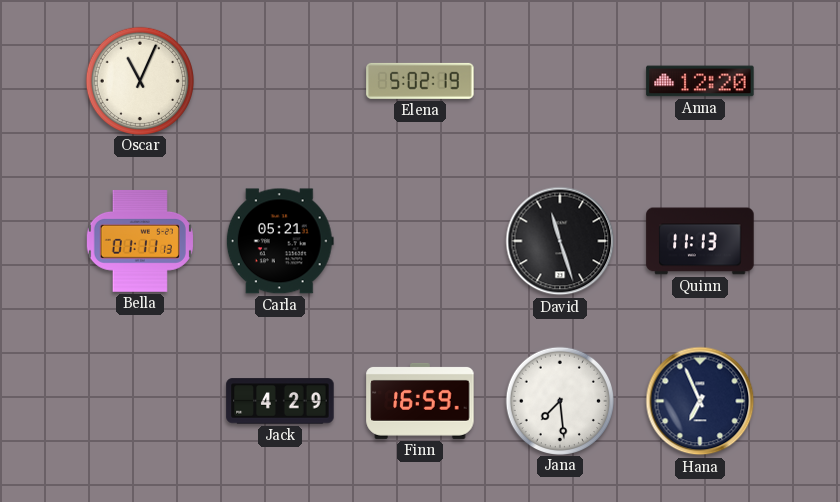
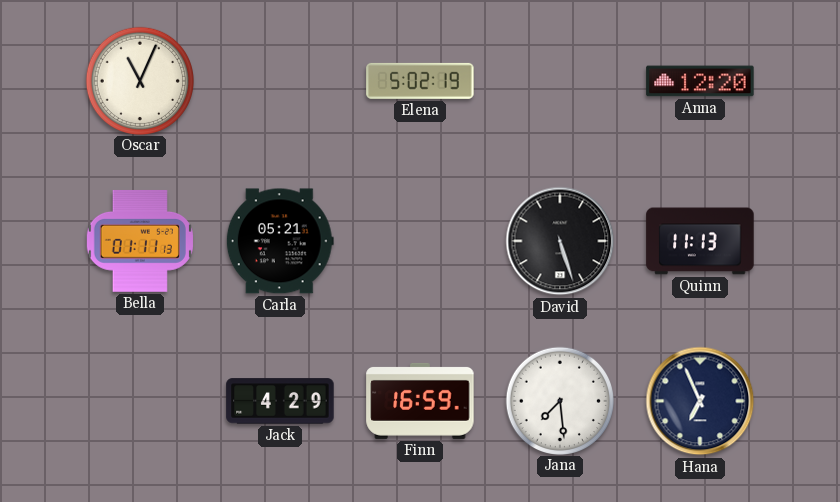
David: 11:27 -> 5:27 (560, 241)
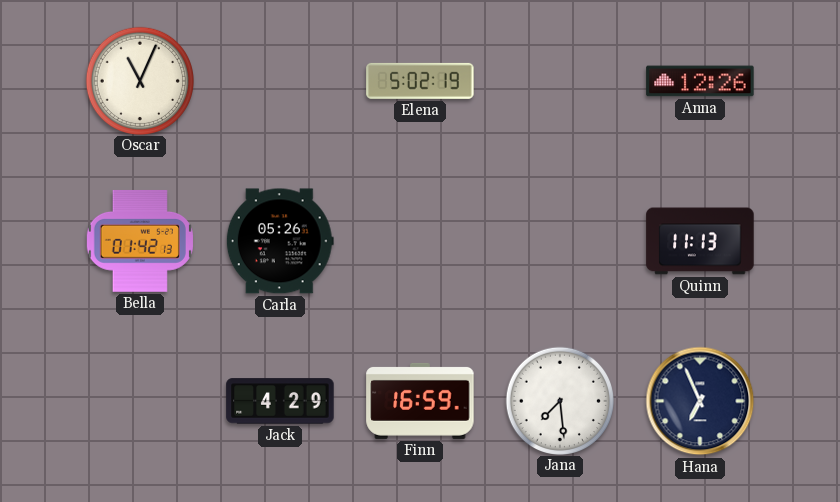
Anna: 12:20 -> 12:26 (700, 81)
Bella: 01:11 -> 01:42 (140, 241)
Carla: 05:21 -> 05:26 (280, 241)
David: 5:27 -> none (560, 241)
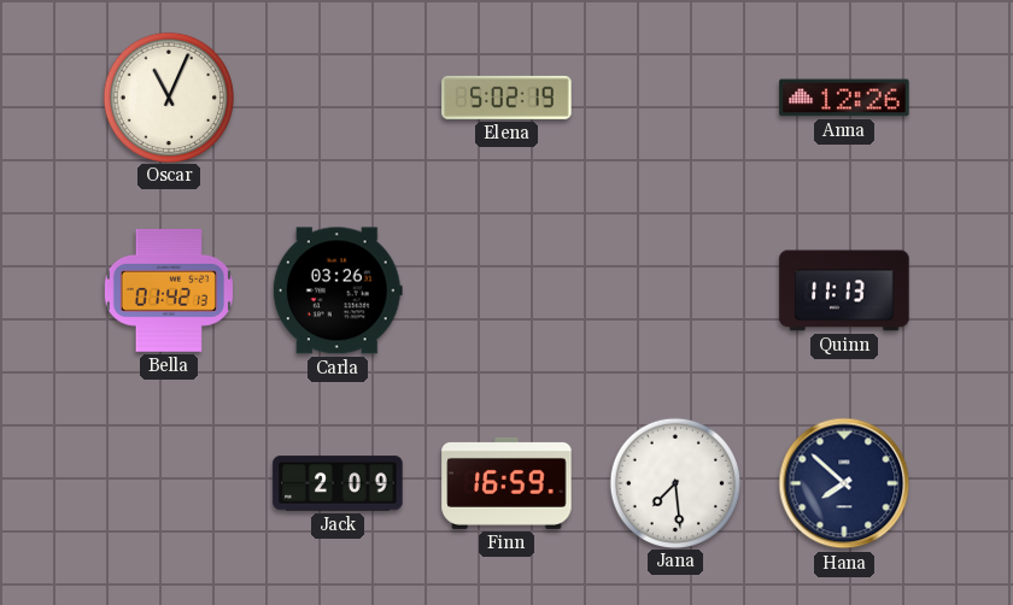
Carla: 05:26 -> 03:26 (338, 290)
Jack: 4:29 -> 2:09 (338, 483)
Hana: 6:56 -> 7:52 (844, 483)
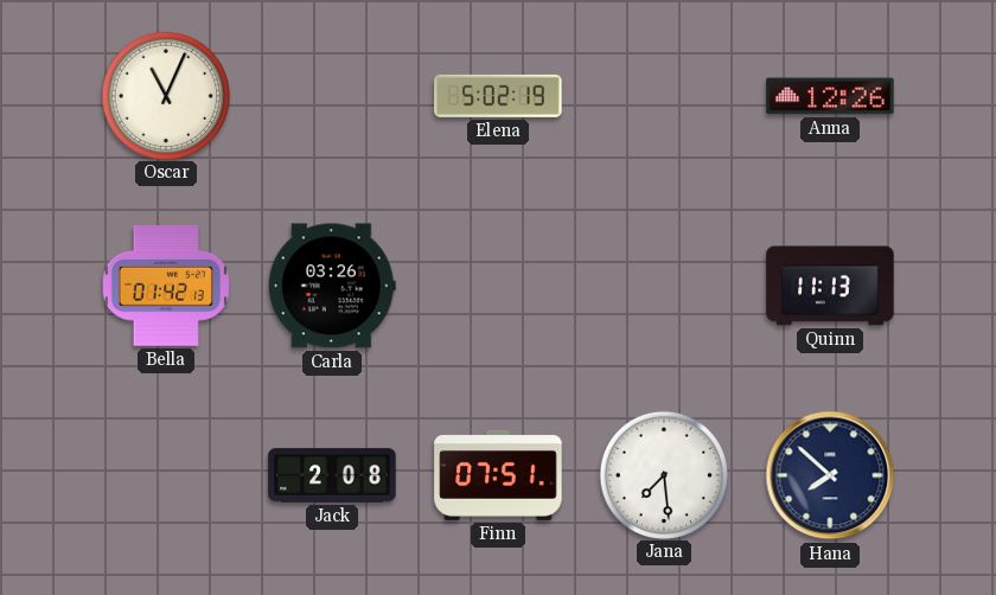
Jack: 2:09 -> 2:08 (332, 475)
Finn: 16:59 -> 07:51 (498, 475)
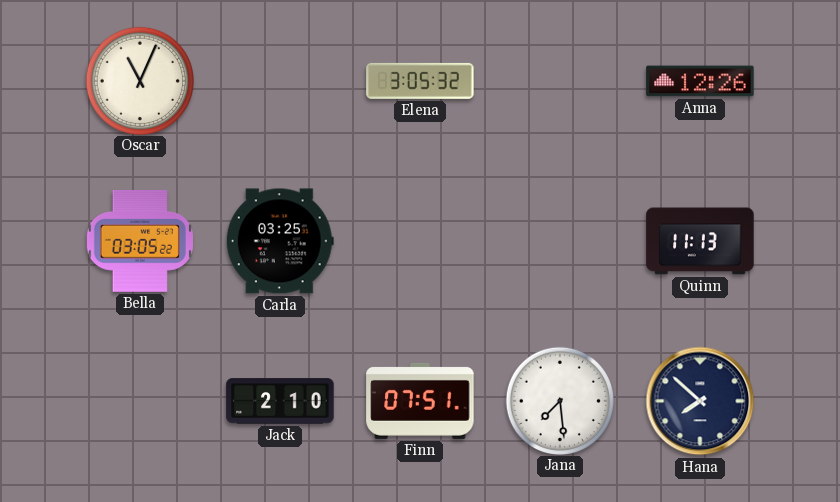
Elena: 5:02 -> 3:05 (420, 81)
Bella: 01:42 -> 03:05 (140, 241)
Carla: 03:26 -> 03:25 (280, 241)
Jack: 2:08 -> 2:10 (280, 401)
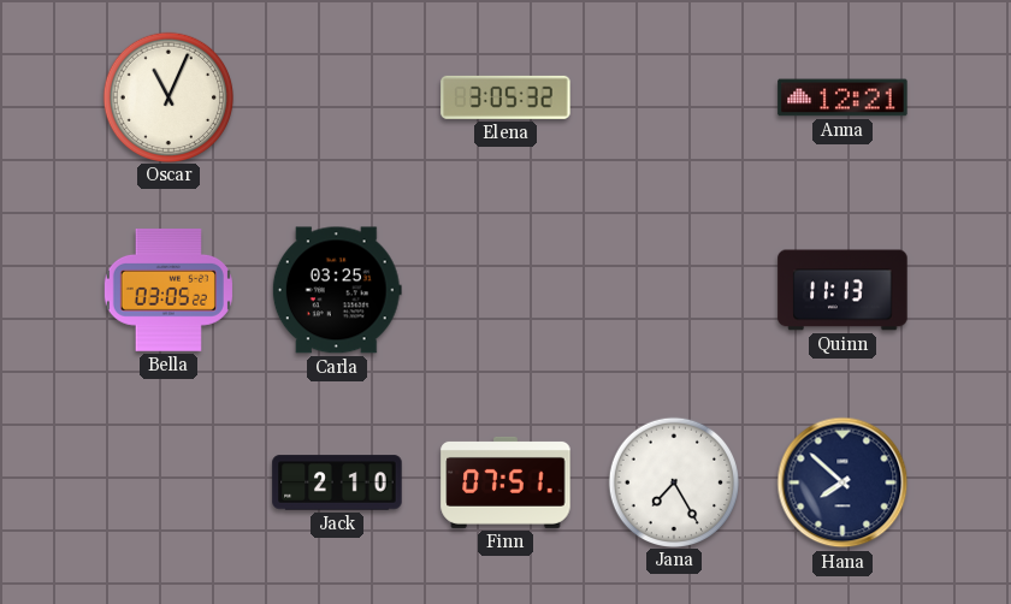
Anna: 12:26 -> 12:21 (842, 97)
Jana: 7:29 -> 7:25 (673, 481)
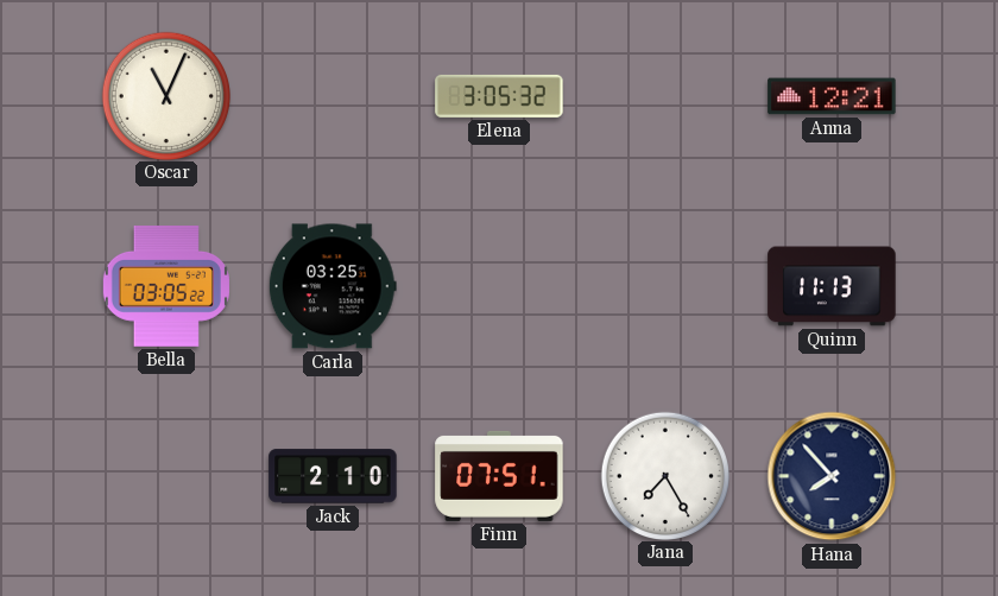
Hana: 7:52 -> 7:53 (832, 476)
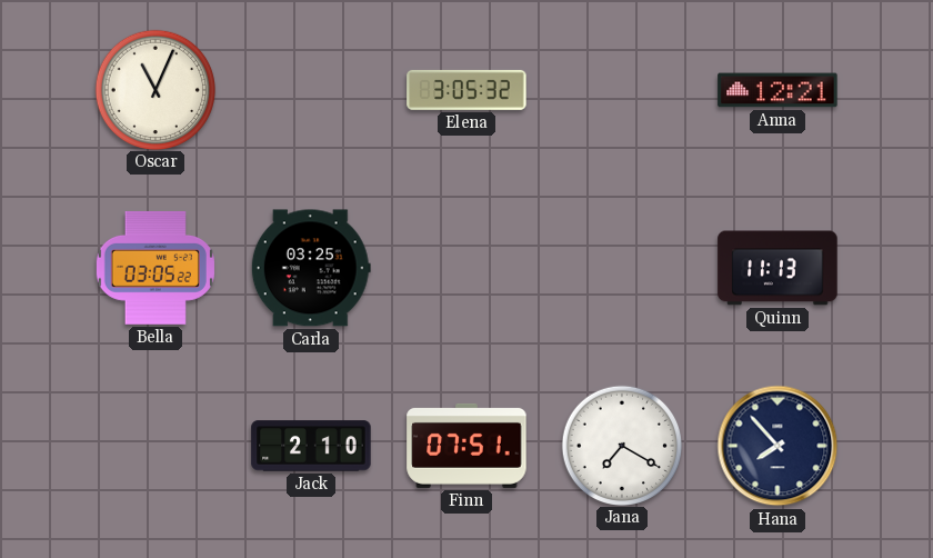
Jana: 7:25 -> 7:20 (621, 445)
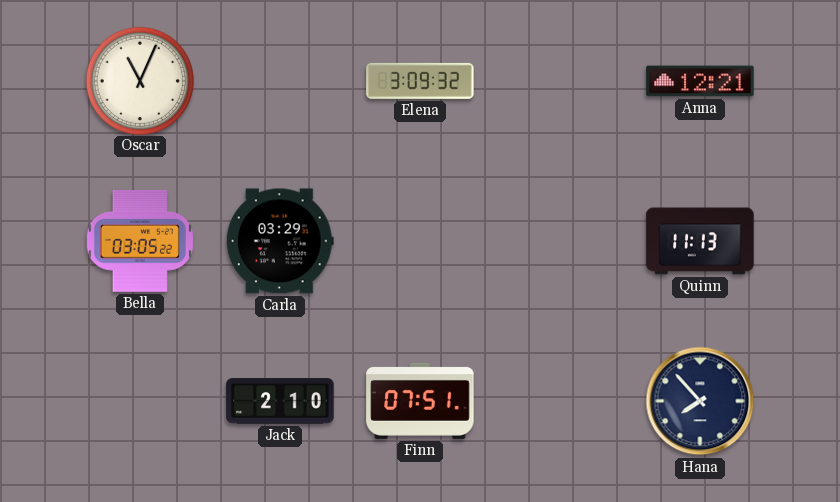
Elena: 3:05 -> 3:09 (420, 81)
Carla: 03:25 -> 03:29 (280, 241)
Jana: 7:20 -> none (621, 445)
